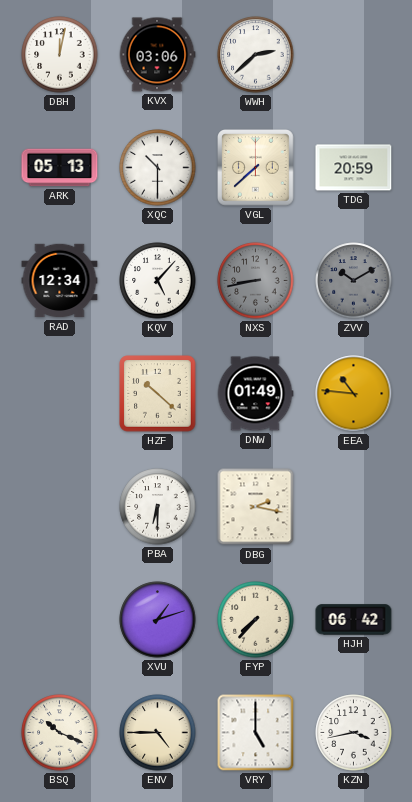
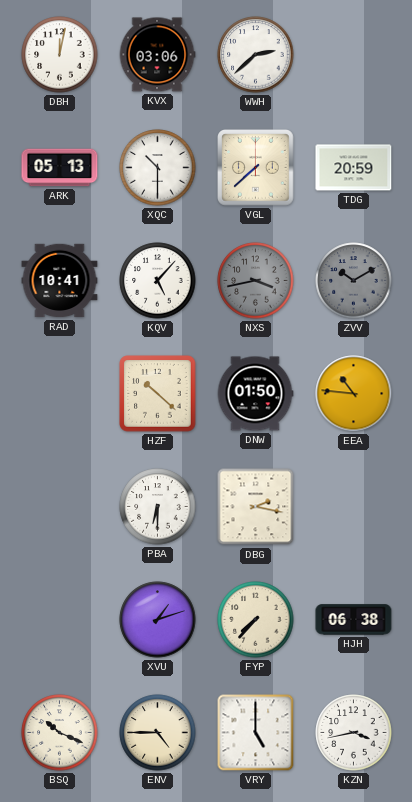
RAD: 12:34 -> 10:41 (60, 281)
NXS: 8:43 -> 3:43 (256, 281)
DNW: 01:49 -> 01:50 (255, 394)
HJH: 06:42 -> 06:38 (354, 620)
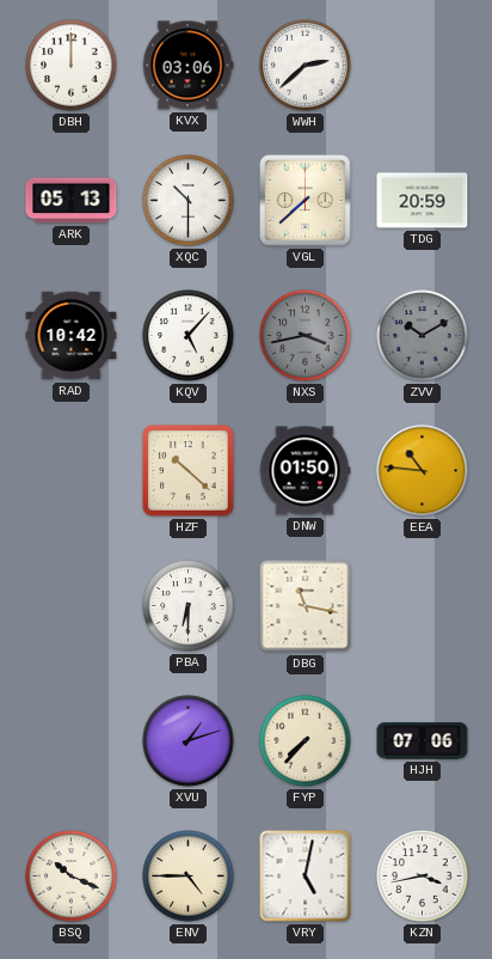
DBH: 12:02 -> 12:00 (72, 66)
RAD: 10:41 -> 10:42 (72, 336)
DBG: 2:17 -> 11:17 (306, 606)
HJH: 06:38 -> 07:06 (423, 741)
VRY: 5:00 -> 5:02 (306, 876)
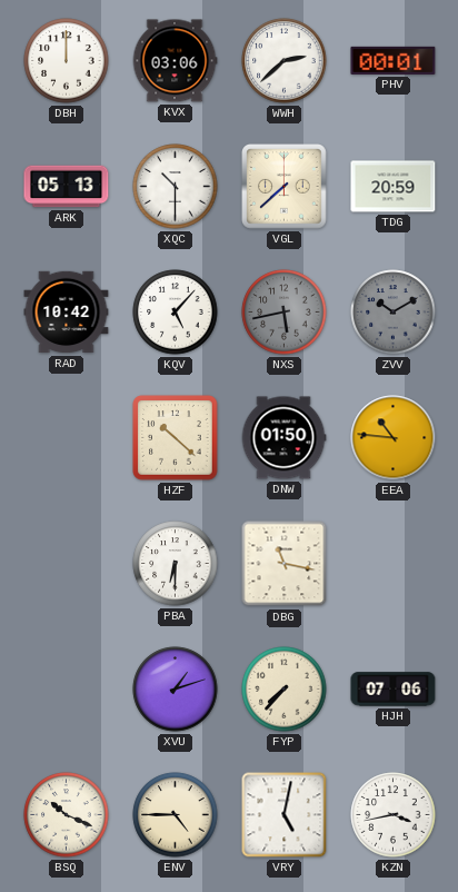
PHV: none -> 00:01 (394, 60)
NXS: 3:43 -> 5:43 (285, 313)
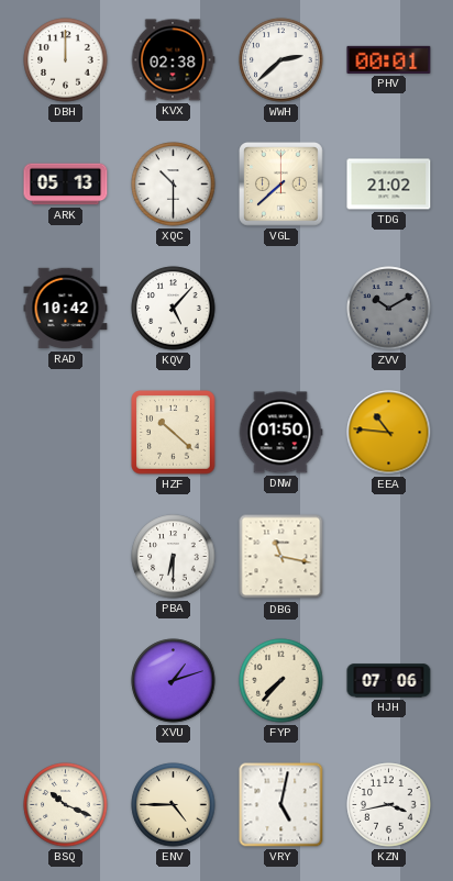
KVX: 03:06 -> 02:38 (173, 60)
TDG: 20:59 -> 21:02 (389, 185)
NXS: 5:43 -> none (285, 313)
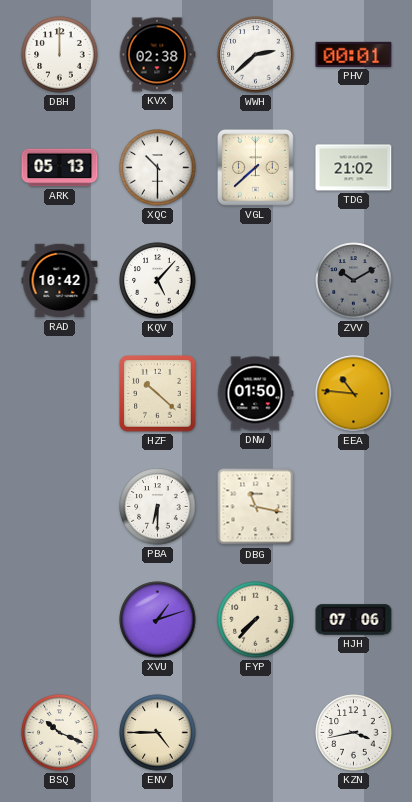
VRY: 5:02 -> none (281, 805)
